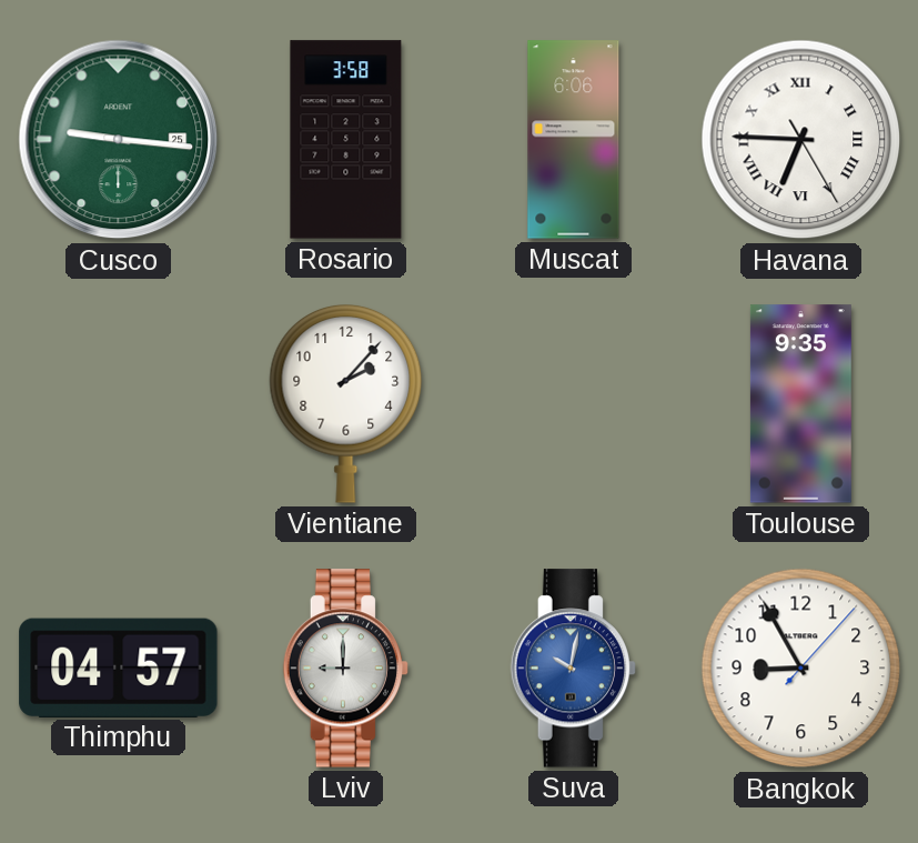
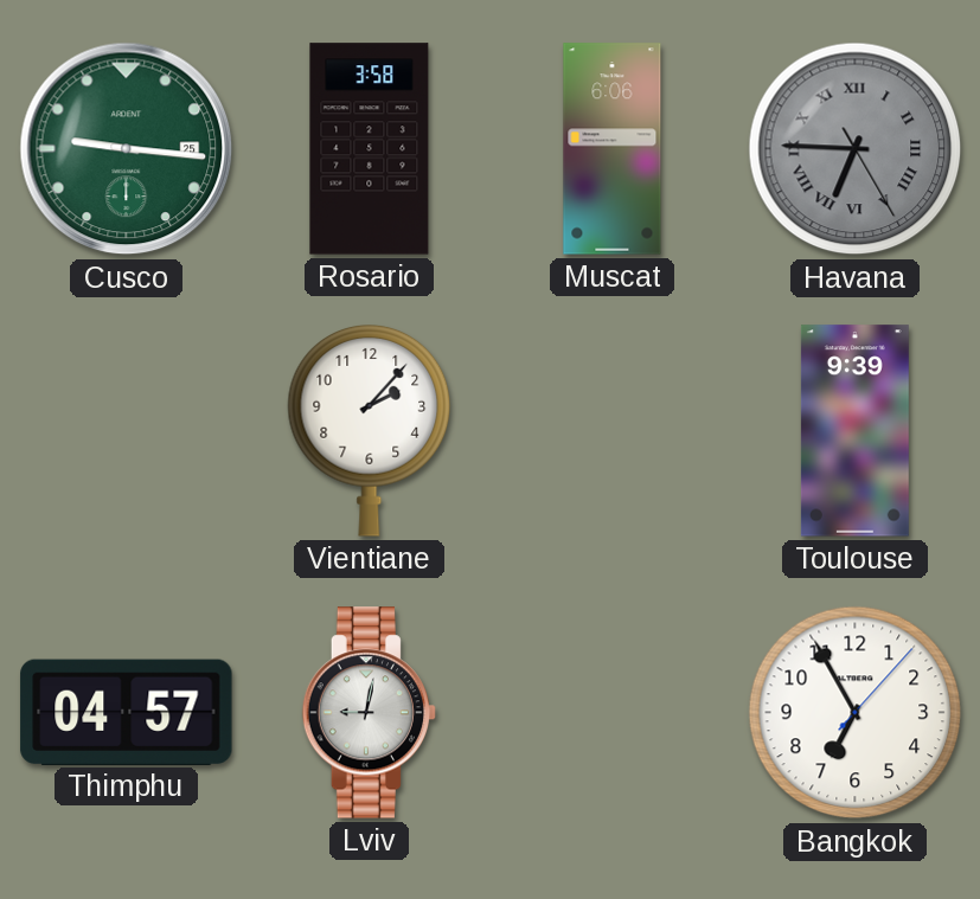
Havana dial: white -> grey (856, 149)
Toulouse: 9:35 -> 9:39 (854, 431)
Lviv: 9:00 -> 9:02 (370, 713)
Suva: 10:02 -> none (574, 669)
Bangkok: 8:55 -> 6:55 (856, 713)
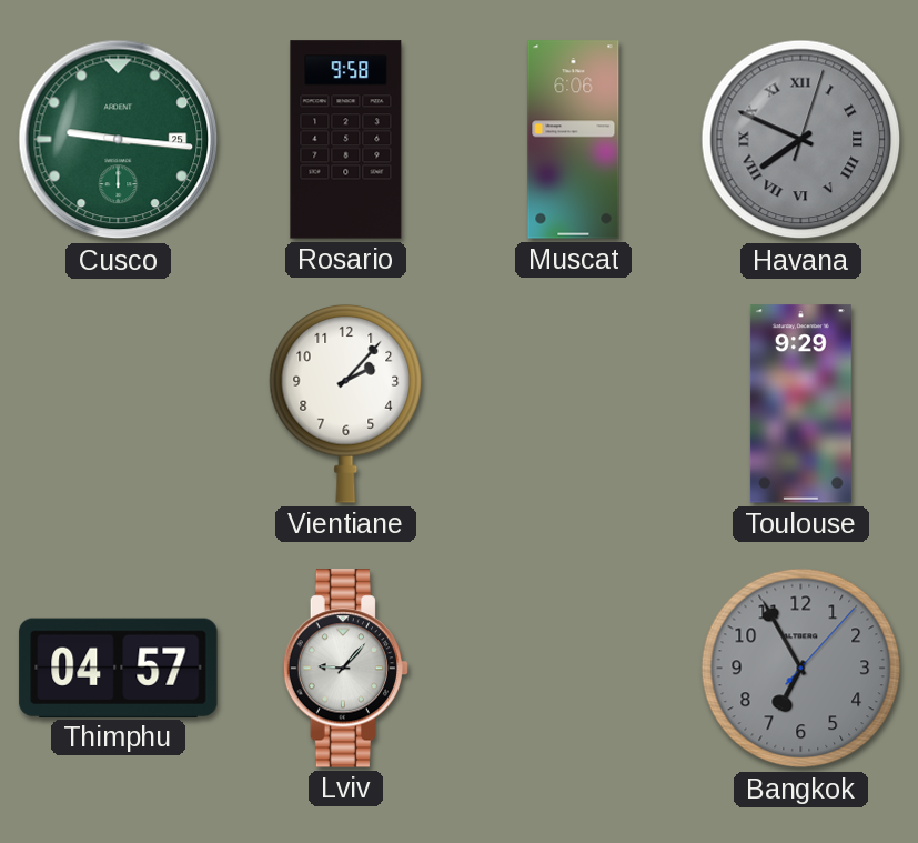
Rosario: 3:58 -> 9:58 (346, 140)
Havana: 6:45 -> 7:49 (801, 140)
Toulouse: 9:39 -> 9:29 (800, 404)
Lviv: 9:02 -> 9:07 (346, 669)
Bangkok dial: white -> grey (801, 669)
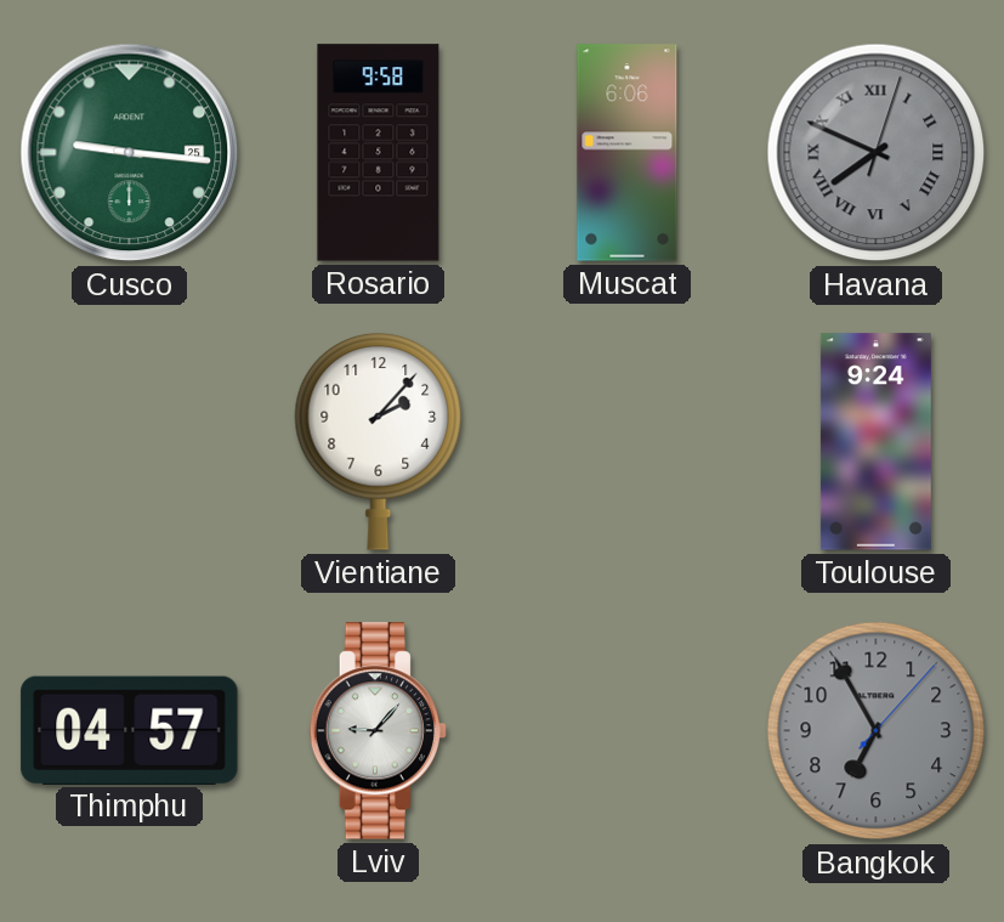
Toulouse: 9:29 -> 9:24 (875, 442)
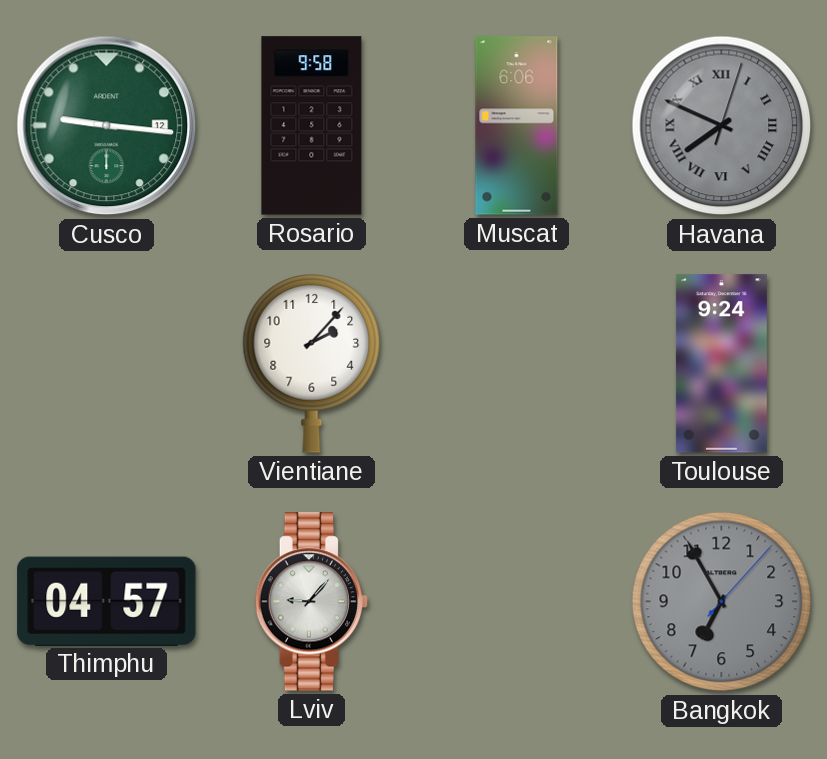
Cusco date: 25 -> 12 (107, 126)
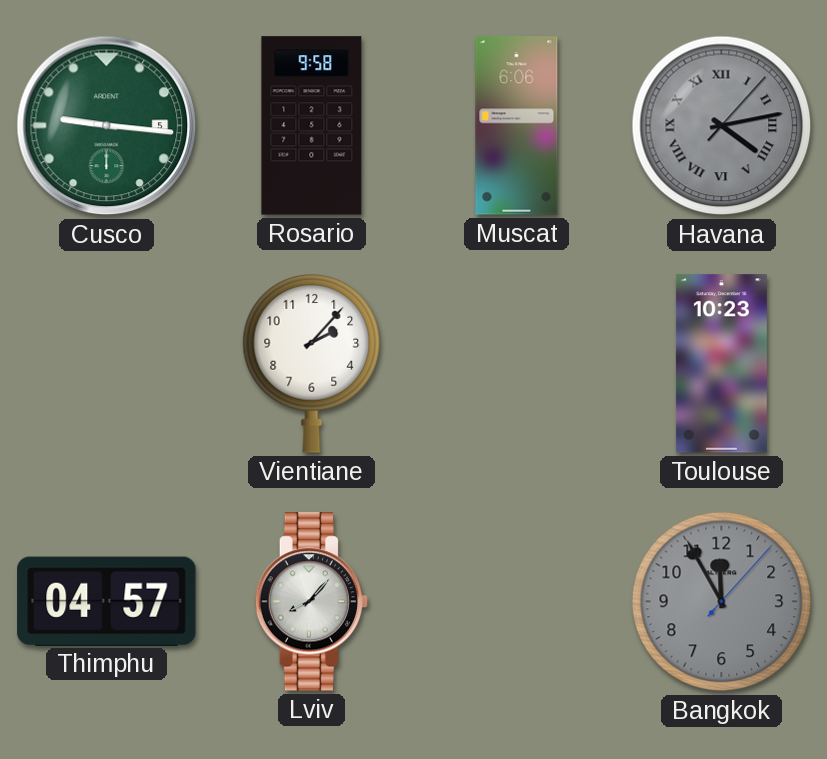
Cusco date: 12 -> 5 (107, 126)
Havana: 7:49 -> 4:13 (722, 126)
Toulouse: 9:24 -> 10:23 (721, 364)
Lviv: 9:07 -> 8:07 (312, 602)
Bangkok: 6:55 -> 11:55 (722, 602)
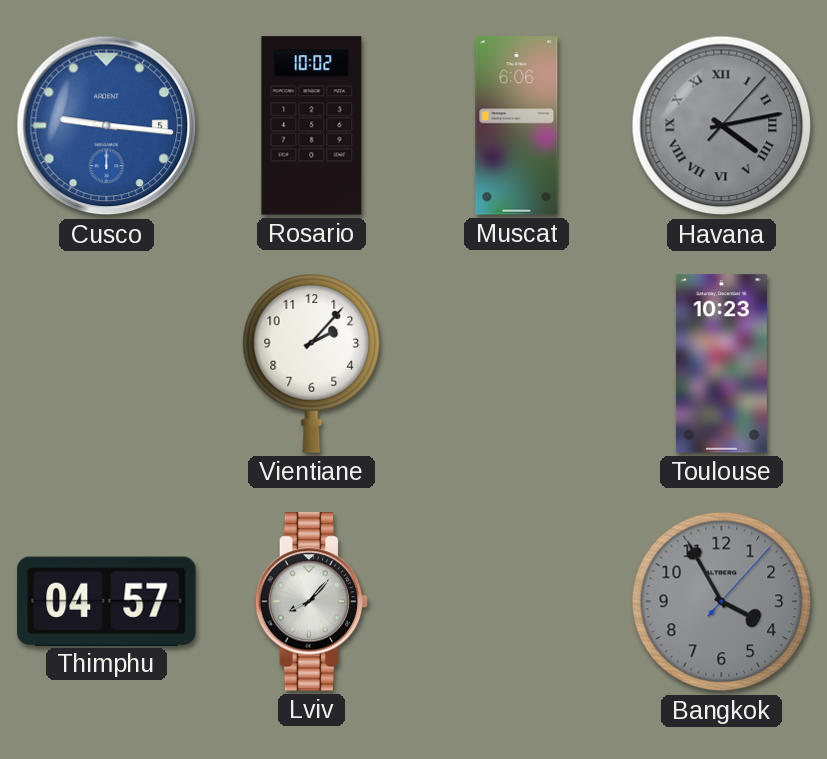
Cusco dial: green -> blue (107, 126)
Rosario: 9:58 -> 10:02 (312, 126)
Bangkok: 11:55 -> 3:55 (722, 602)
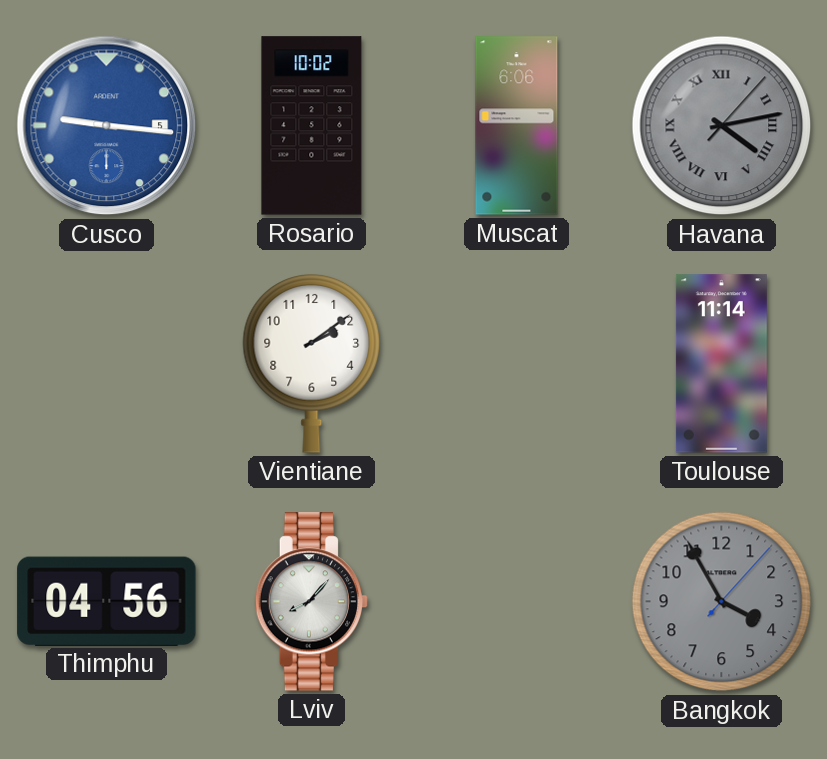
Vientiane: 2:07 -> 2:09 (312, 364)
Toulouse: 10:23 -> 11:14 (721, 364)
Thimphu: 04:57 -> 04:56 (107, 601)
